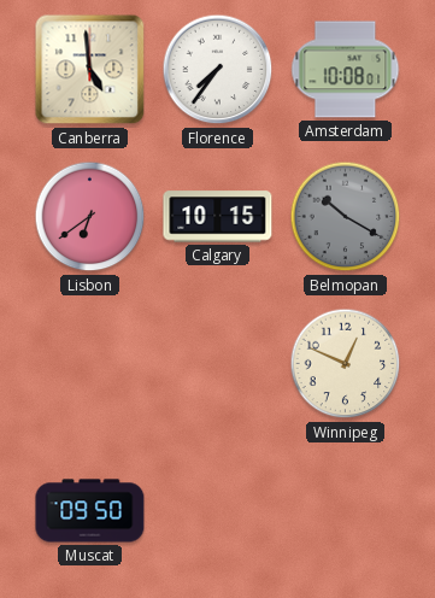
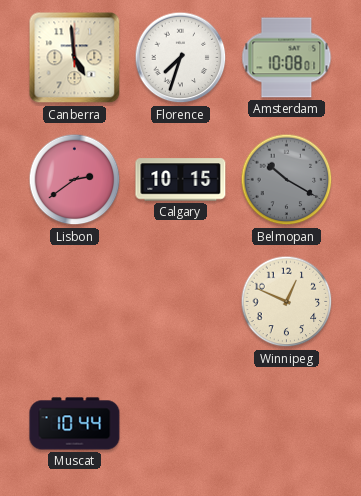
Florence: 7:36 -> 7:33 (181, 58)
Lisbon: 6:39 -> 2:39 (75, 180)
Muscat: 09:50 -> 10:44 (75, 424)
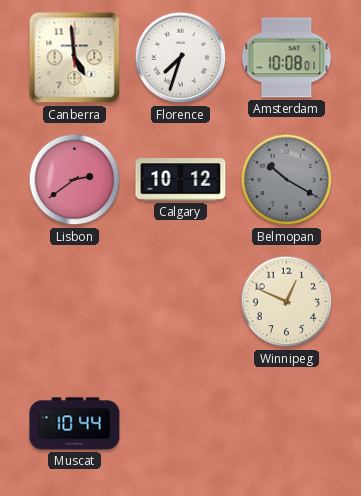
Calgary: 10:15 -> 10:12 (181, 180)
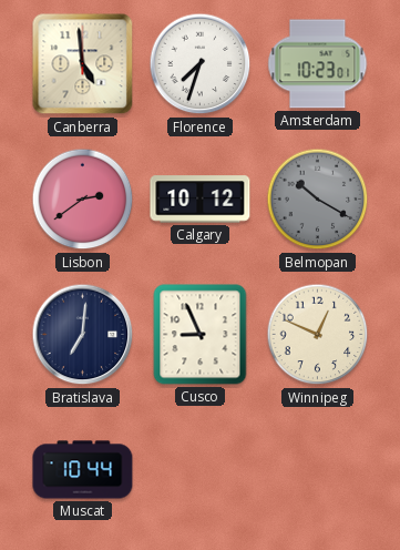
Amsterdam: 10:08 -> 10:23 (318, 64)
Bratislava: none -> 7:01 (83, 335)
Cusco: none -> 8:56 (201, 335)
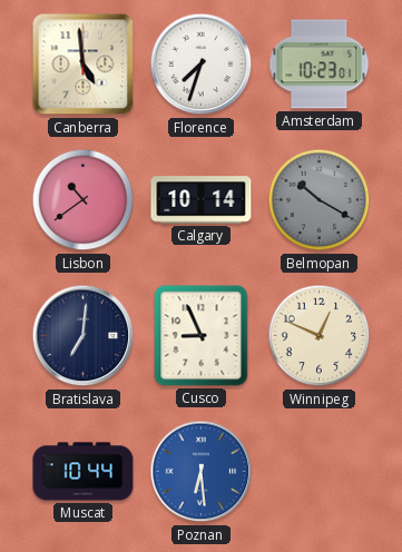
Lisbon: 2:39 -> 10:39 (84, 200)
Calgary: 10:12 -> 10:14 (202, 200)
Poznan: none -> 6:29 (202, 472)
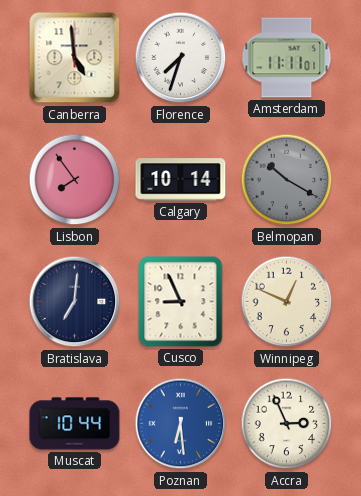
Amsterdam: 10:23 -> 11:11 (287, 58)
Lisbon: 10:39 -> 7:54 (75, 180)
Accra: none -> 2:56 (287, 424)
